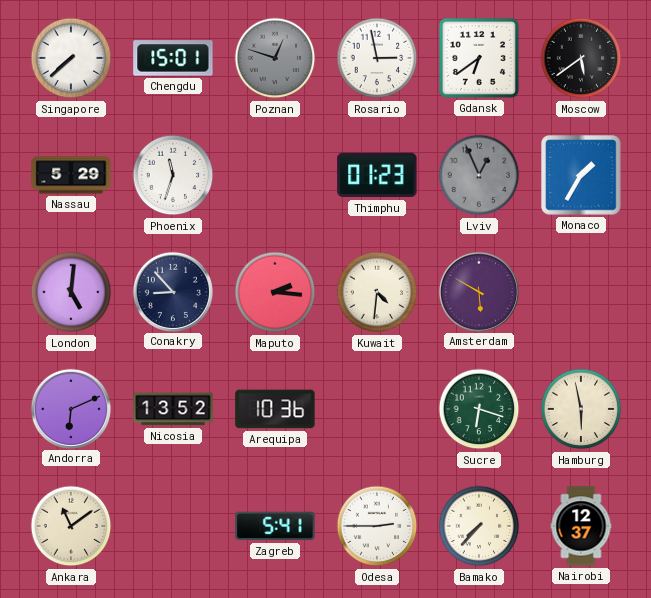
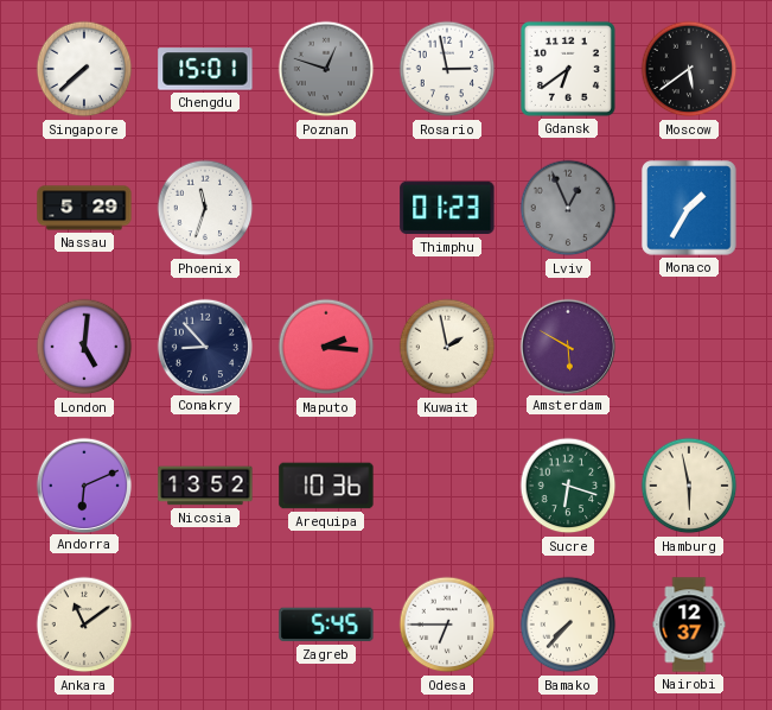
Kuwait: 4:31 -> 1:58 (447, 347)
Zagreb: 5:41 -> 5:45 (326, 625)
Odesa: 2:45 -> 6:45 (447, 625)
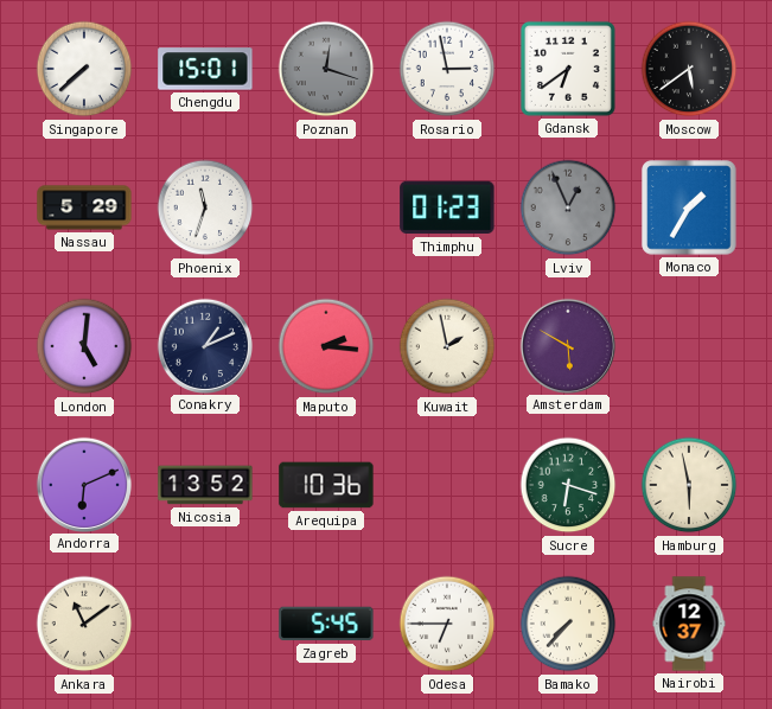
Poznan: 12:48 -> 12:18 (326, 69)
Conakry: 8:53 -> 1:11 (204, 345)
